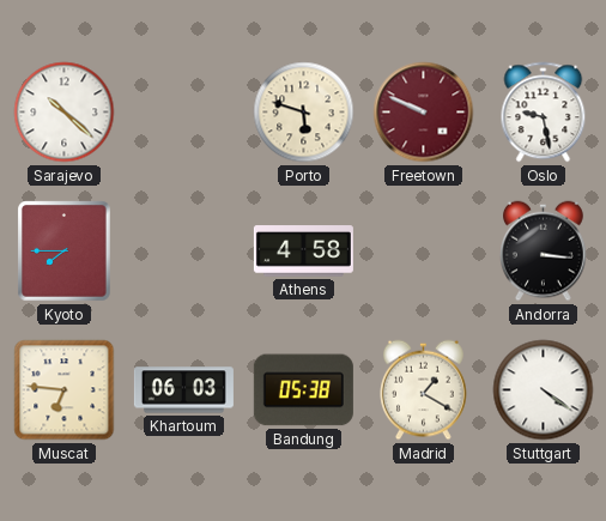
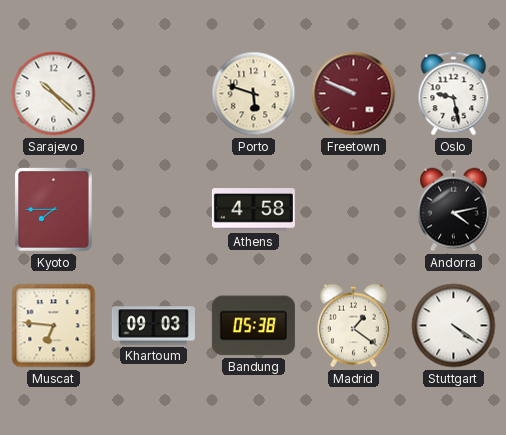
Andorra: 3:16 -> 4:13 (454, 210)
Khartoum: 06:03 -> 09:03 (153, 326)
Madrid: 1:20 -> 1:21 (354, 326)
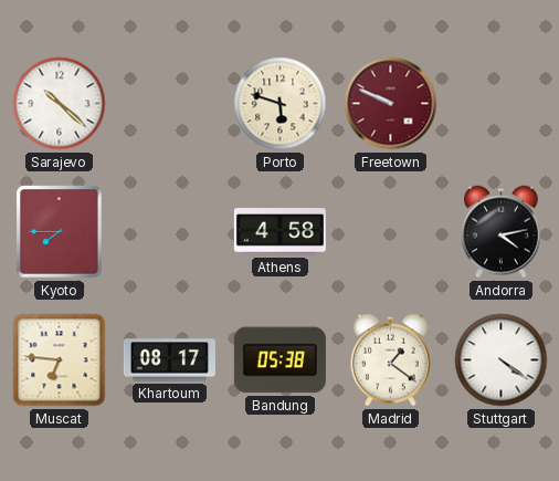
Oslo: 9:28 -> none (454, 94)
Khartoum: 09:03 -> 08:17 (169, 360)
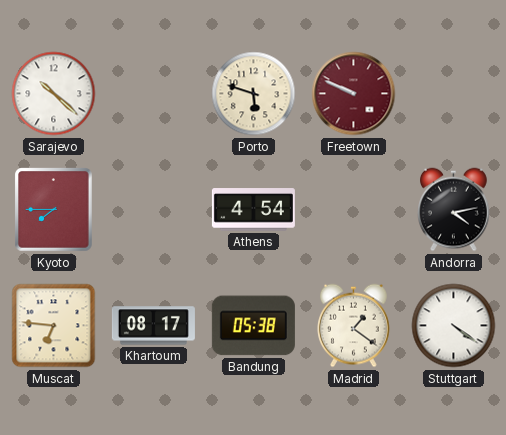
Athens: 4:58 -> 4:54 (253, 210)
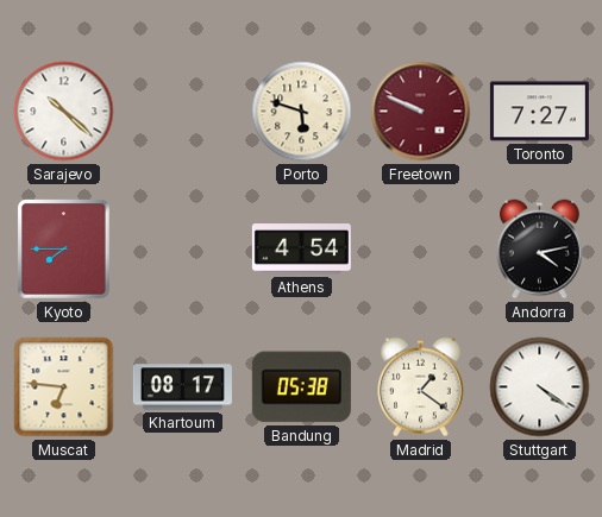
Toronto: none -> 7:27 (539, 112)
